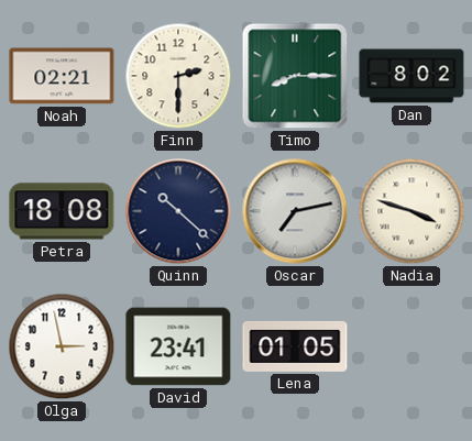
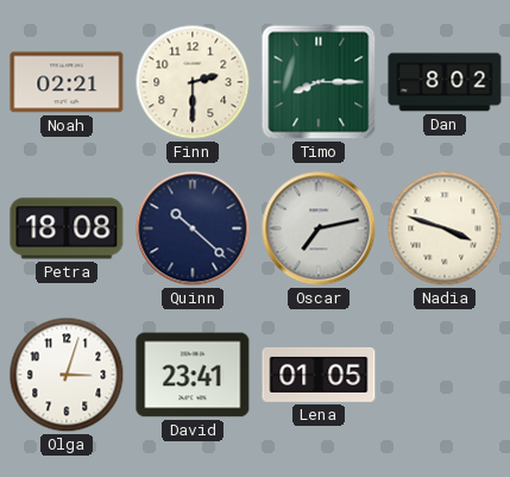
Olga: 2:58 -> 3:03 (67, 375)
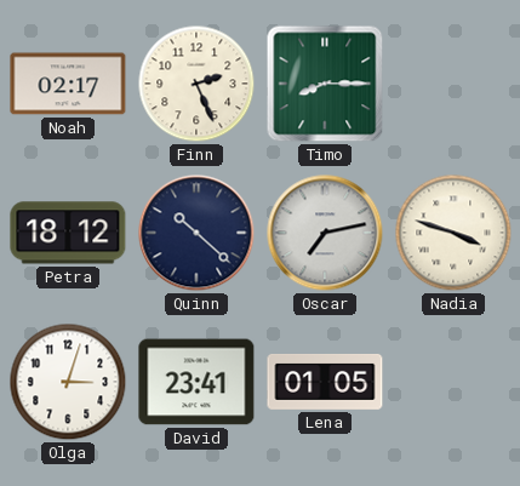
Noah: 02:21 -> 02:17 (68, 84)
Finn: 2:30 -> 2:26 (196, 84)
Dan: 8:02 -> none (445, 82)
Petra: 18:08 -> 18:12 (68, 233)
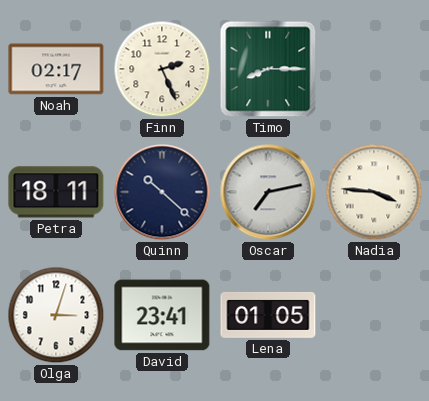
Petra: 18:12 -> 18:11 (56, 192)
Nadia: 3:48 -> 3:46 (374, 192)
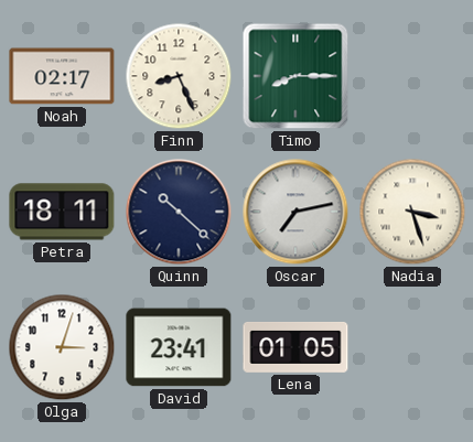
Finn: 2:26 -> 8:26 (179, 76)
Nadia: 3:46 -> 3:27 (412, 212)
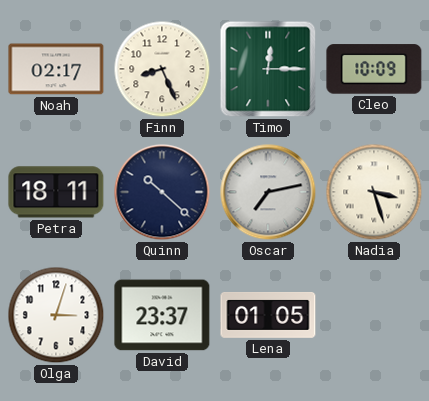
Timo: 8:15 -> 12:15 (268, 69)
Cleo: none -> 10:09 (374, 69)
David: 23:41 -> 23:37 (162, 315)
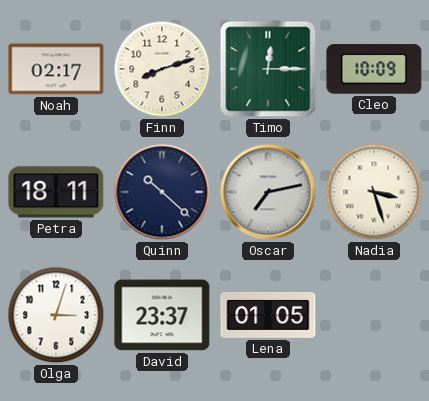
Finn: 8:26 -> 8:12 (162, 69)
